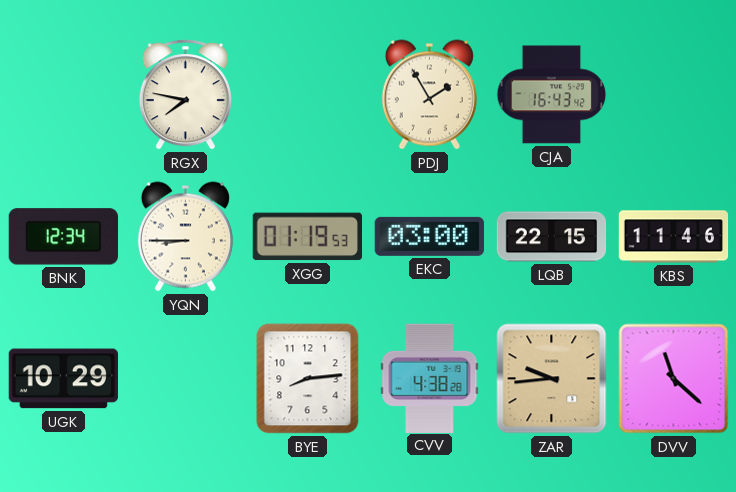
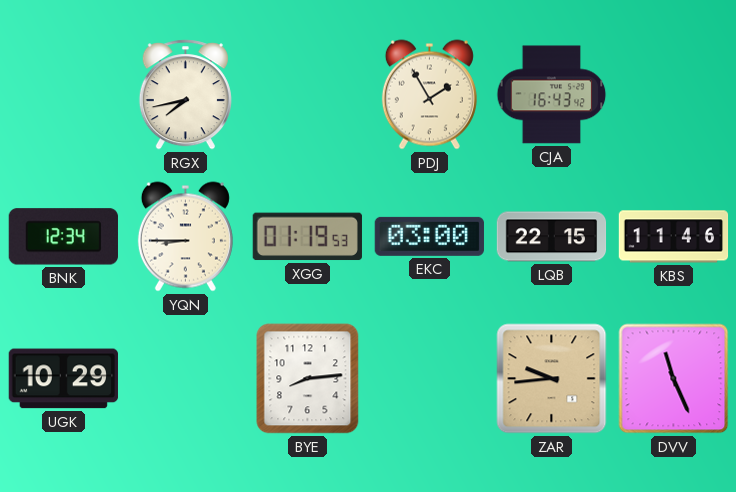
RGX: 7:47 -> 7:43 (185, 95)
CVV: 4:38 -> none (430, 378)
DVV: 11:22 -> 11:26 (674, 379)
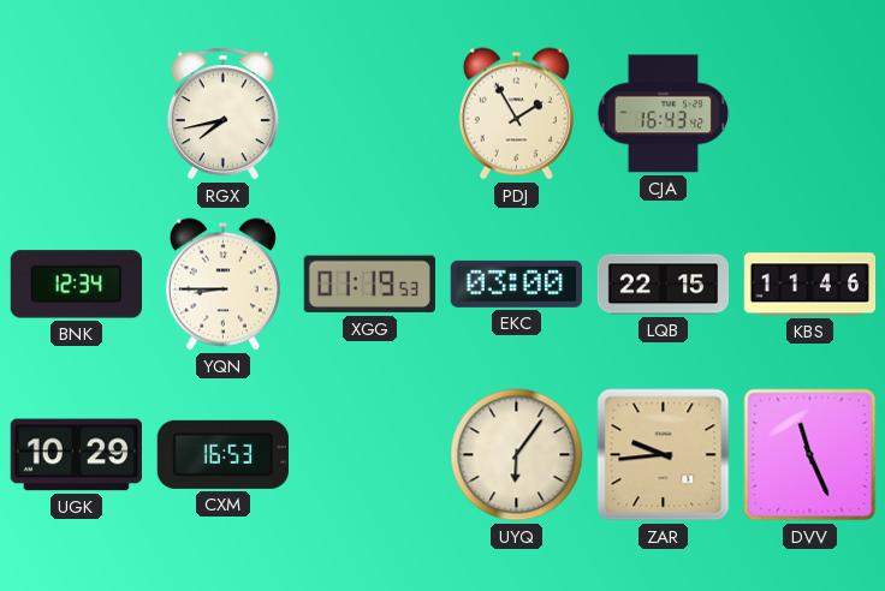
CXM: none -> 16:53 (222, 454)
BYE: 8:14 -> none (308, 379)
UYQ: none -> 6:06 (517, 455)
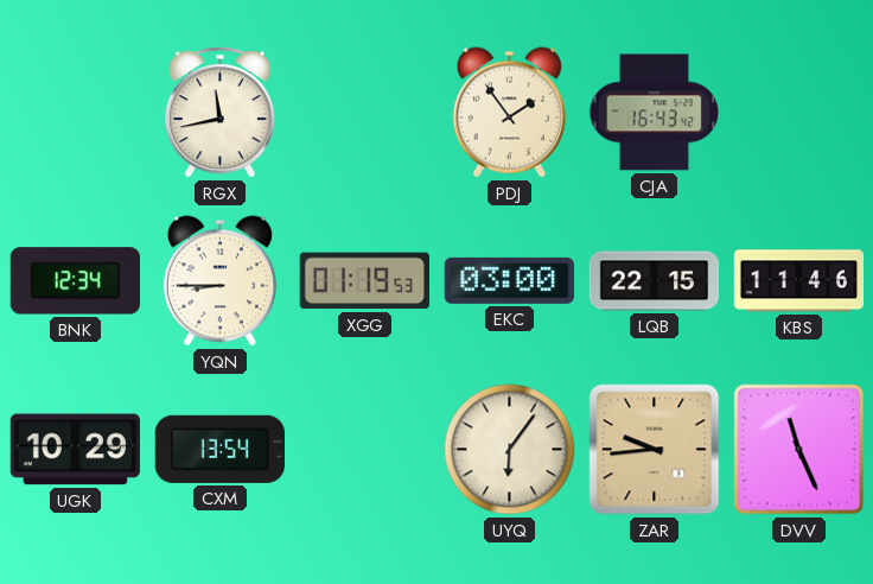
RGX: 7:43 -> 11:43 (219, 113)
PDJ: 1:55 -> 1:54 (509, 113)
CXM: 16:53 -> 13:54 (219, 449)
